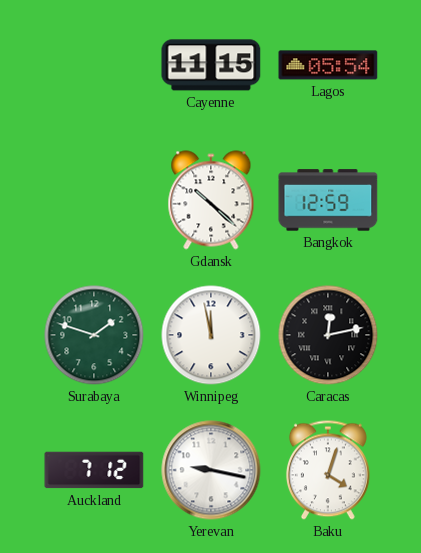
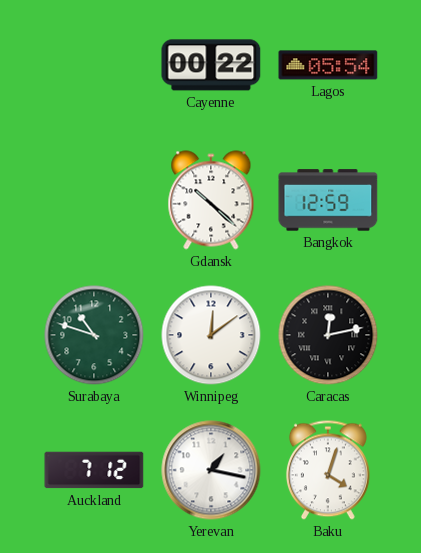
Cayenne: 11:15 -> 00:22 (211, 65)
Surabaya: 1:48 -> 10:48 (94, 335)
Winnipeg: 11:58 -> 12:09 (211, 335)
Yerevan: 9:17 -> 1:17 (211, 470)
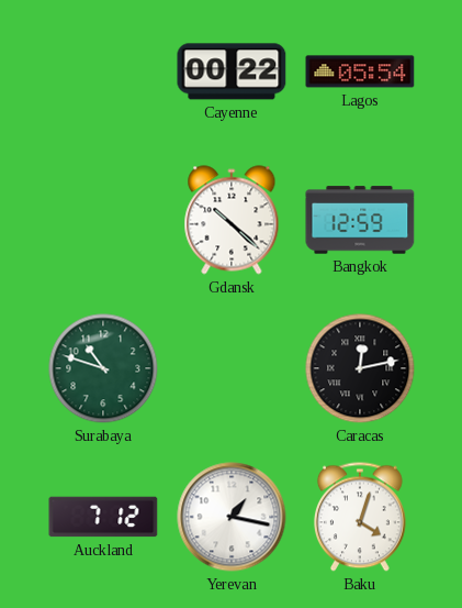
Winnipeg: 12:09 -> none (211, 335)
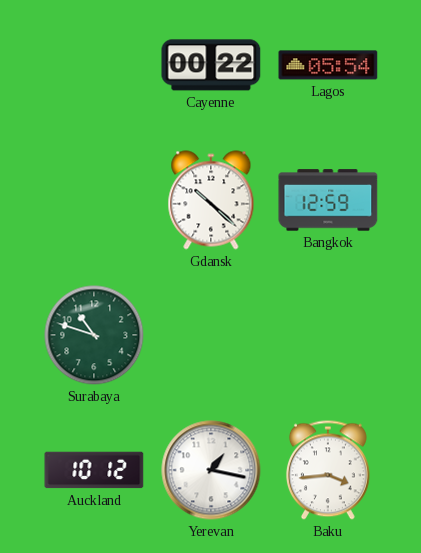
Caracas: 12:13 -> none (360, 368)
Auckland: 7:12 -> 10:12 (94, 470)
Baku: 4:03 -> 3:44 (328, 470)
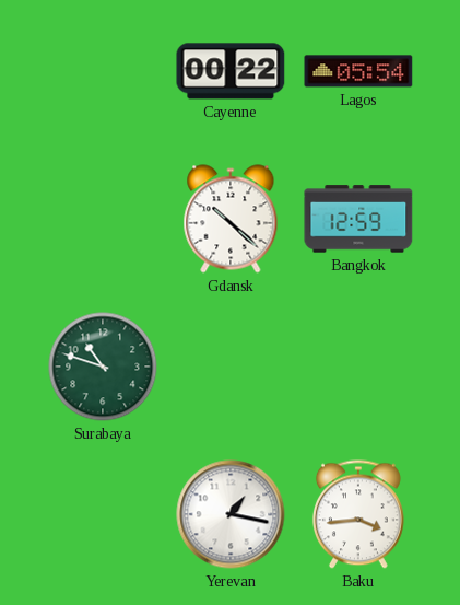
Auckland: 10:12 -> none (94, 470)
